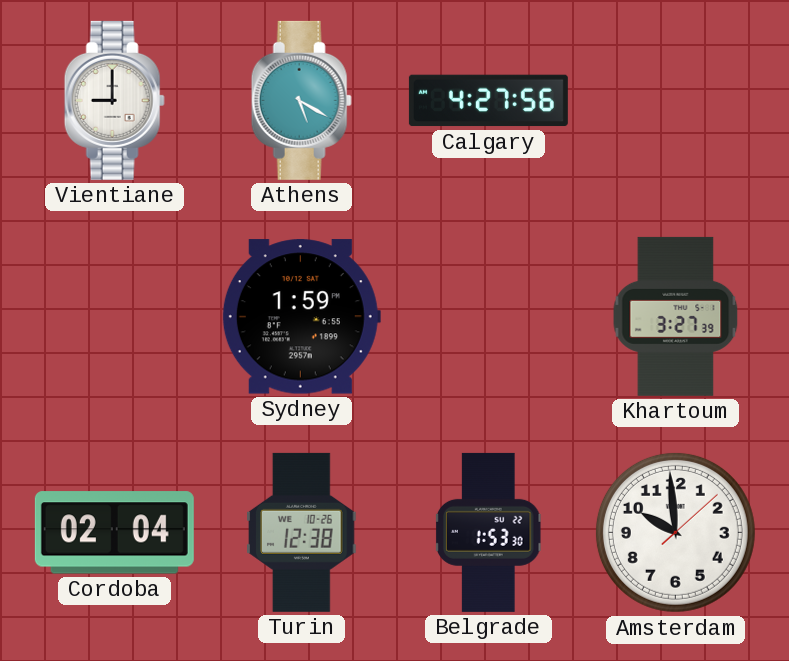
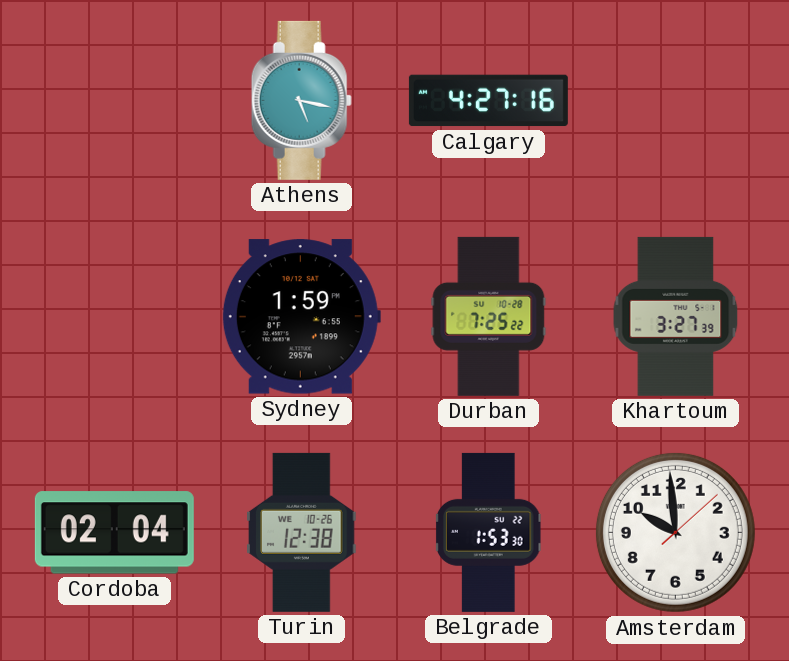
Vientiane: 9:00 -> none (114, 100)
Athens: 5:20 -> 5:17 (301, 100)
Calgary: 4:27:56 -> 4:27:16 (488, 101)
Durban: none -> 7:25 (489, 316)
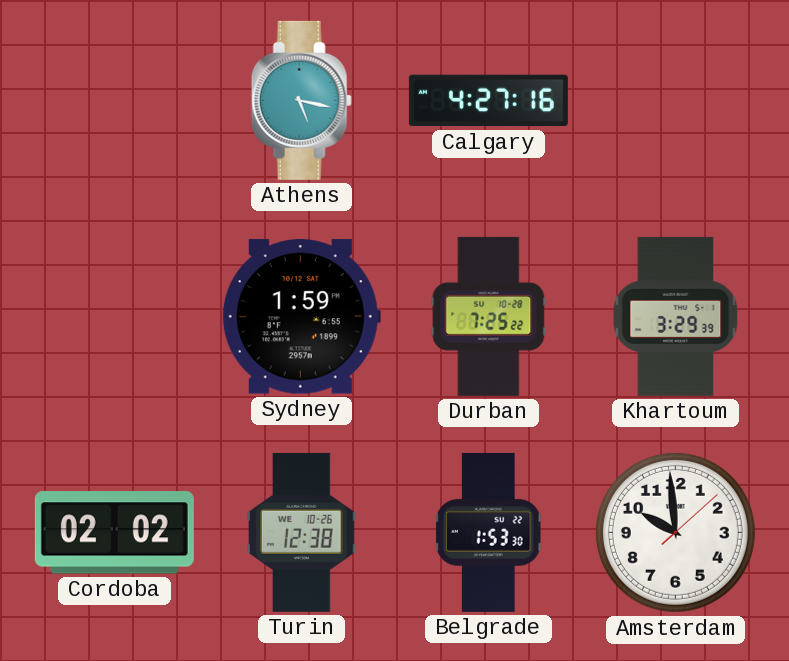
Khartoum: 3:27 -> 3:29 (676, 316)
Cordoba: 02:04 -> 02:02 (114, 533)
